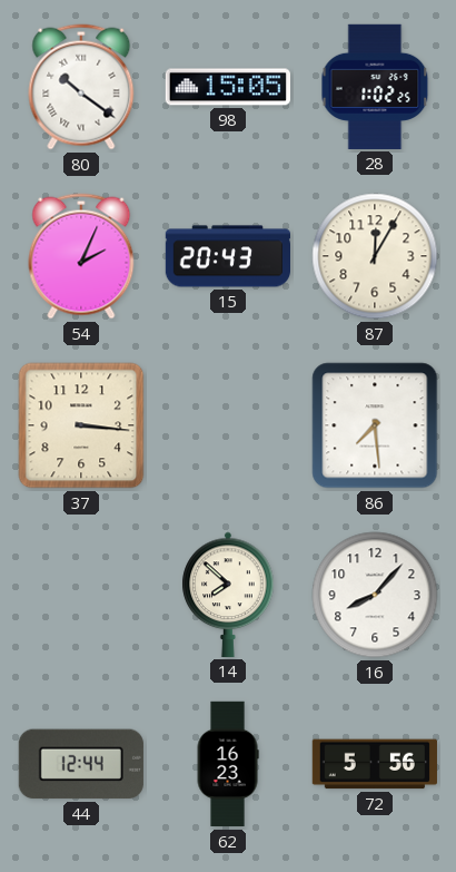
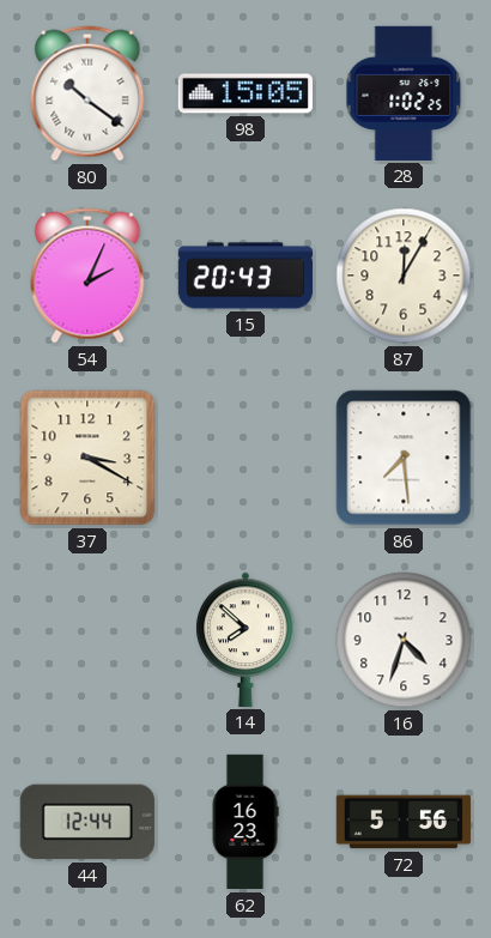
37: 3:16 -> 3:20 (87, 458)
16: 8:07 -> 4:33 (404, 640)
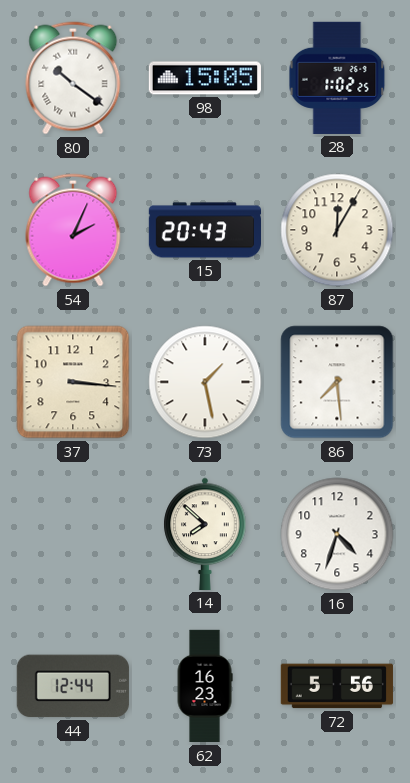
37: 3:20 -> 3:16 (73, 382)
73: none -> 1:28 (205, 382)
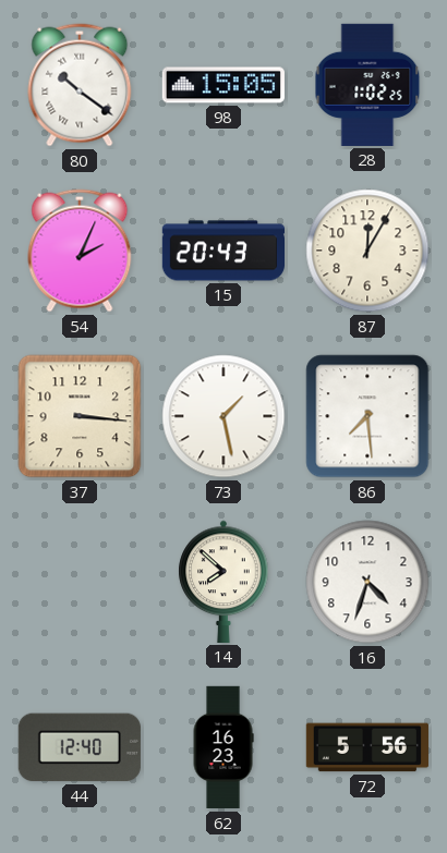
44: 12:44 -> 12:40 (80, 747)
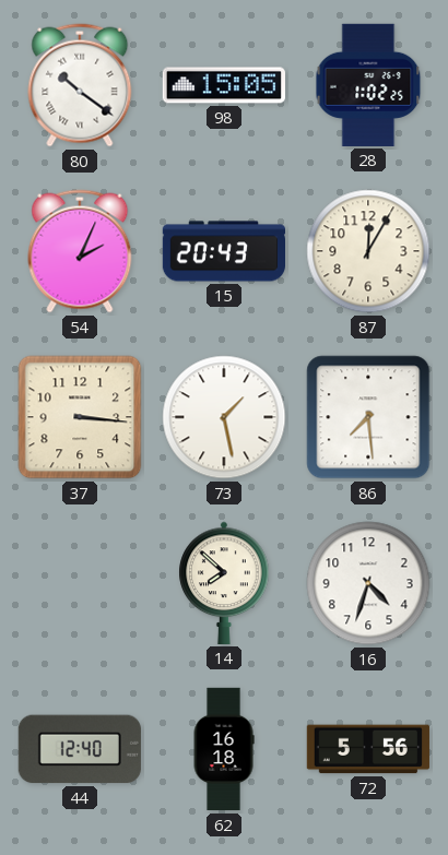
62: 16:23 -> 16:18 (224, 749)
